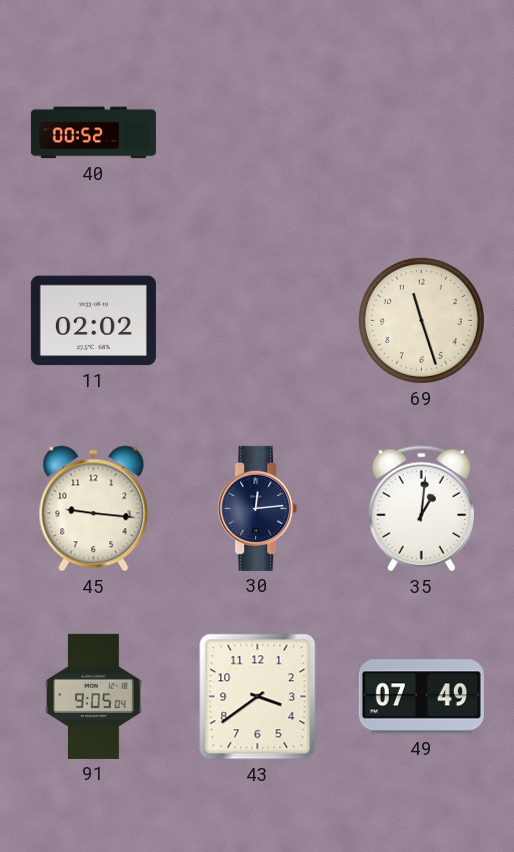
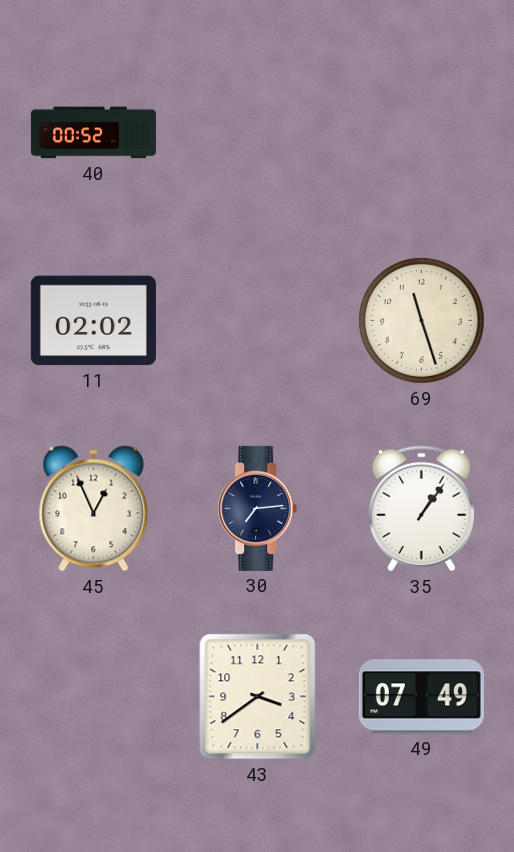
45: 9:16 -> 12:56 (94, 509)
30: 12:14 -> 7:14 (258, 508)
35: 1:01 -> 1:06 (421, 509)
91: 9:05 -> none (94, 696)
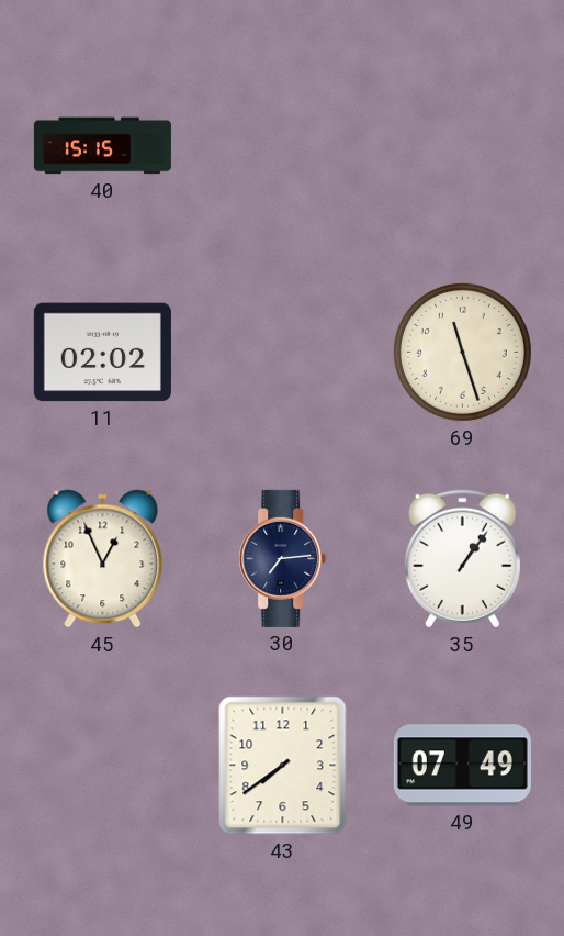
40: 00:52 -> 15:15 (102, 146)
43: 3:39 -> 7:39 (283, 766)
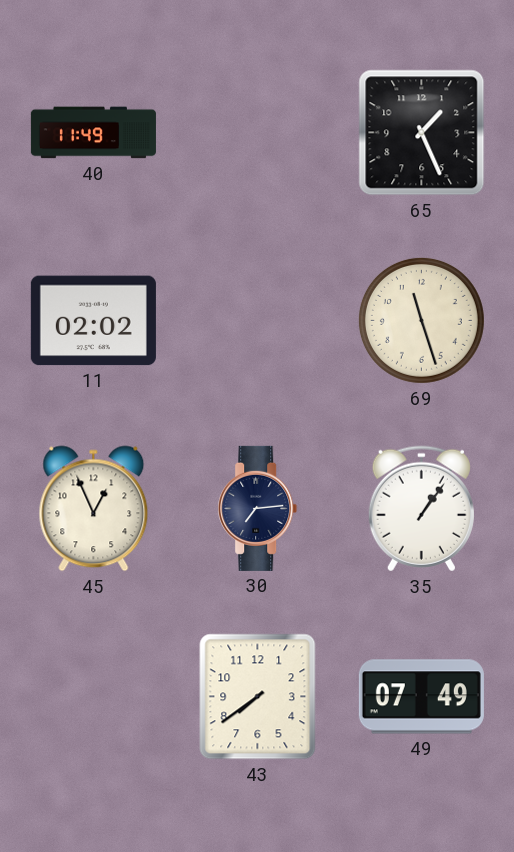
40: 15:15 -> 11:49 (93, 133)
65: none -> 1:26 (422, 133)
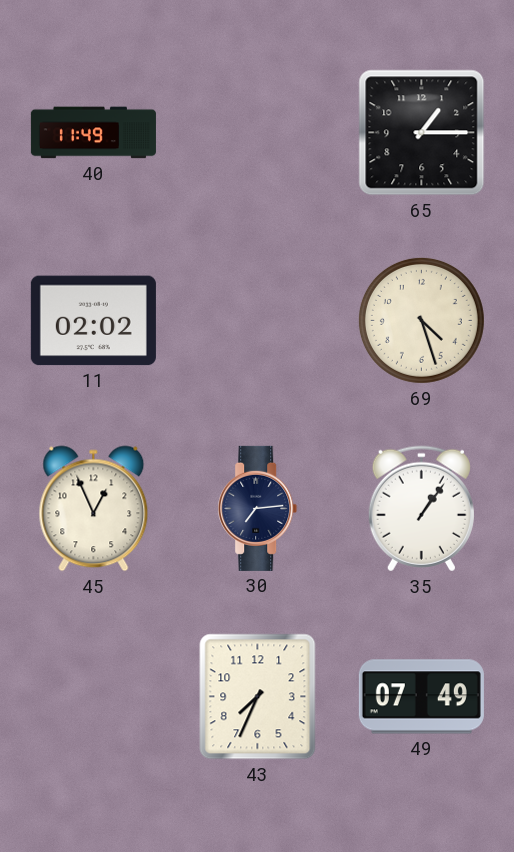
65: 1:26 -> 1:15 (422, 133)
69: 11:27 -> 4:27 (421, 320)
43: 7:39 -> 7:34 (258, 697)
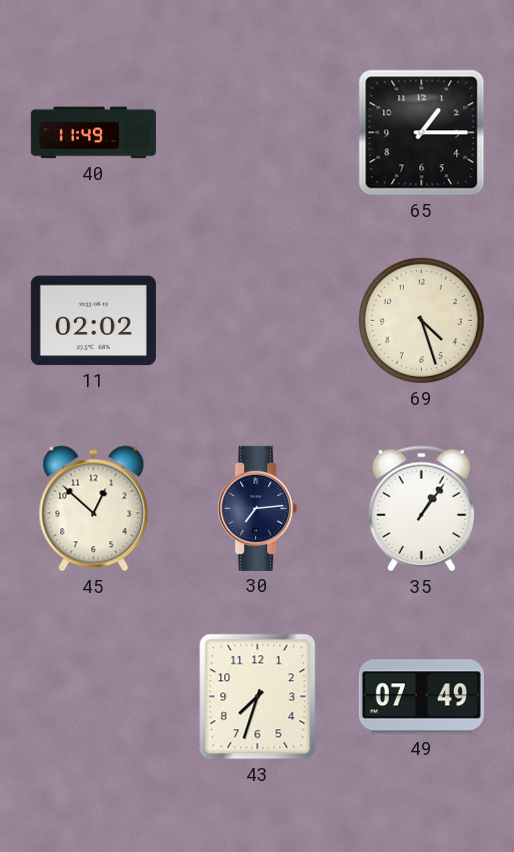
45: 12:56 -> 12:52 (94, 509)
43: 7:34 -> 7:33 (258, 697)
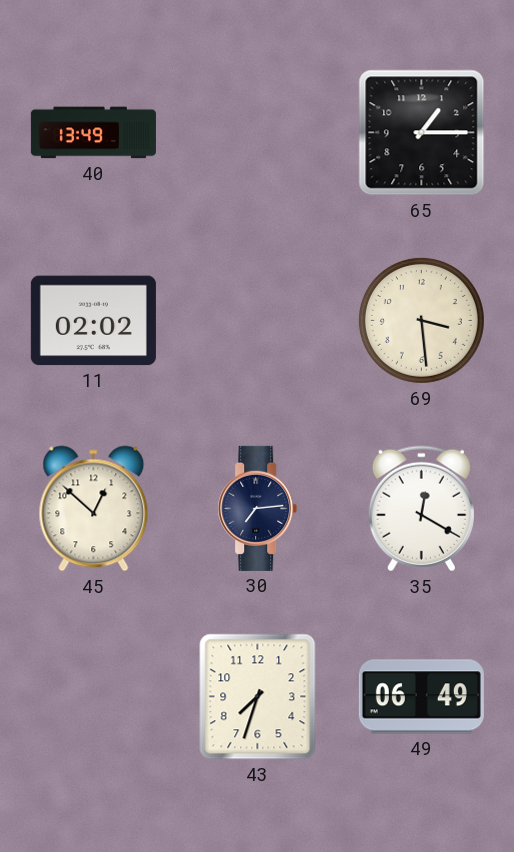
40: 11:49 -> 13:49 (93, 133)
69: 4:27 -> 3:29 (421, 320)
35: 1:06 -> 12:20 (421, 509)
49: 07:49 -> 06:49 (421, 697)
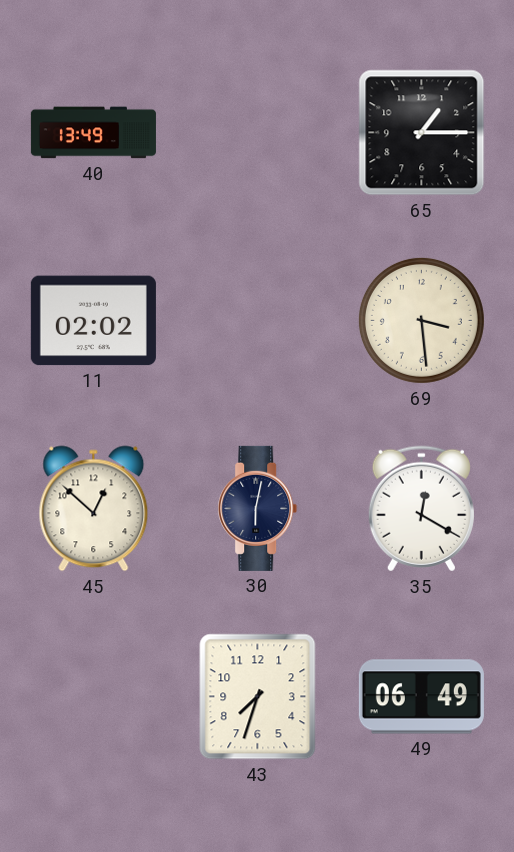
30: 7:14 -> 6:02 (258, 508)
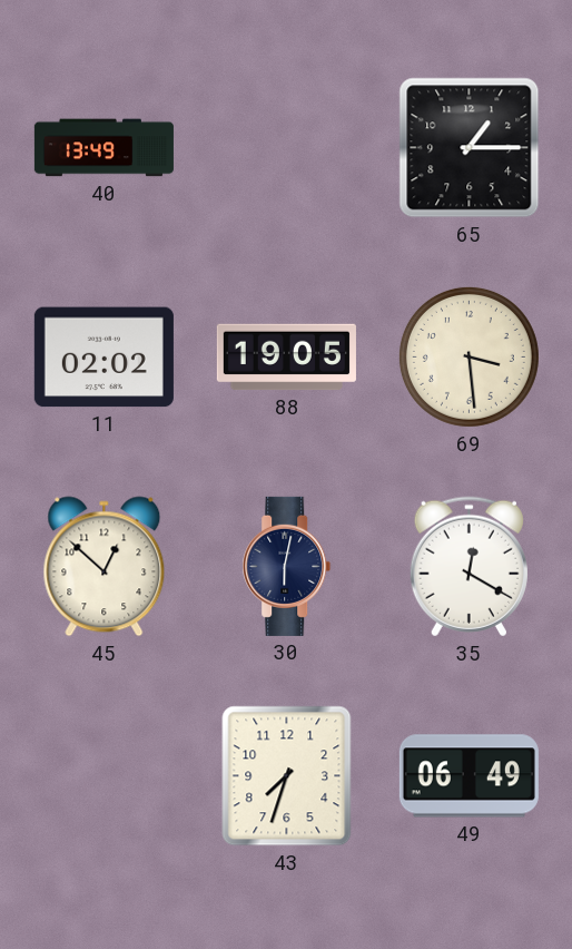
88: none -> 19:05 (286, 358)
